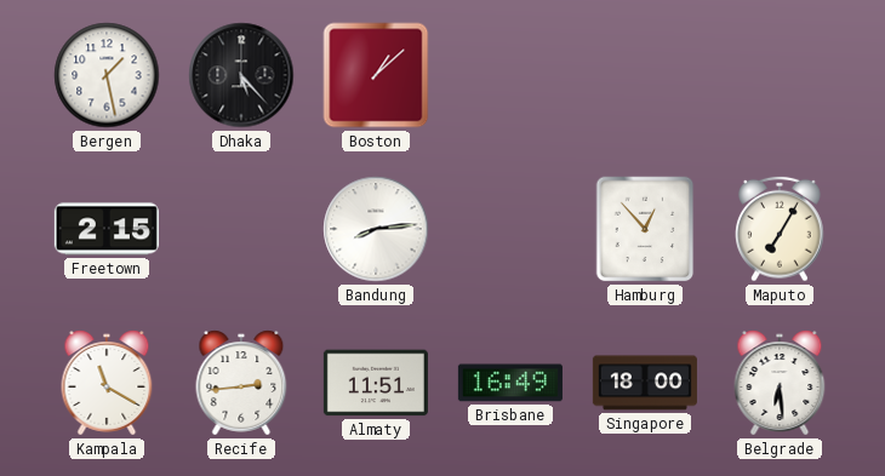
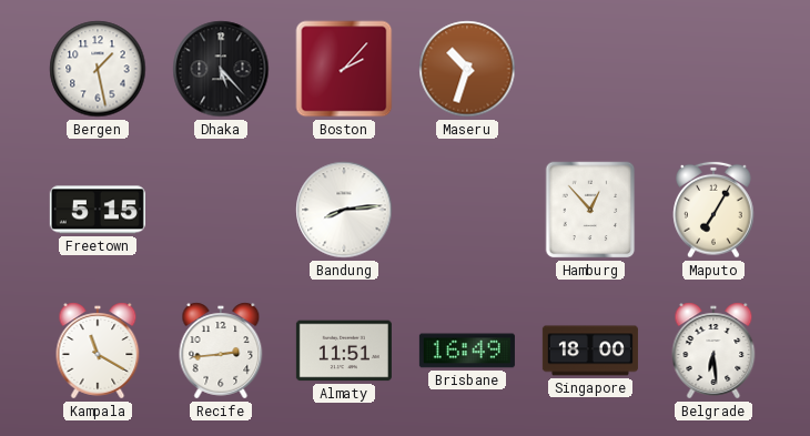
Boston: 1:08 -> 2:07 (344, 69)
Maseru: none -> 10:33 (467, 69)
Freetown: 2:15 -> 5:15 (98, 210)
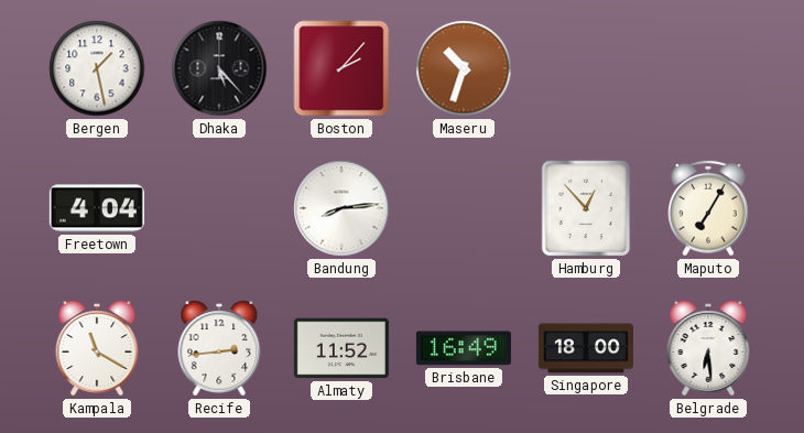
Freetown: 5:15 -> 4:04 (97, 208)
Almaty: 11:51 -> 11:52 (341, 348)
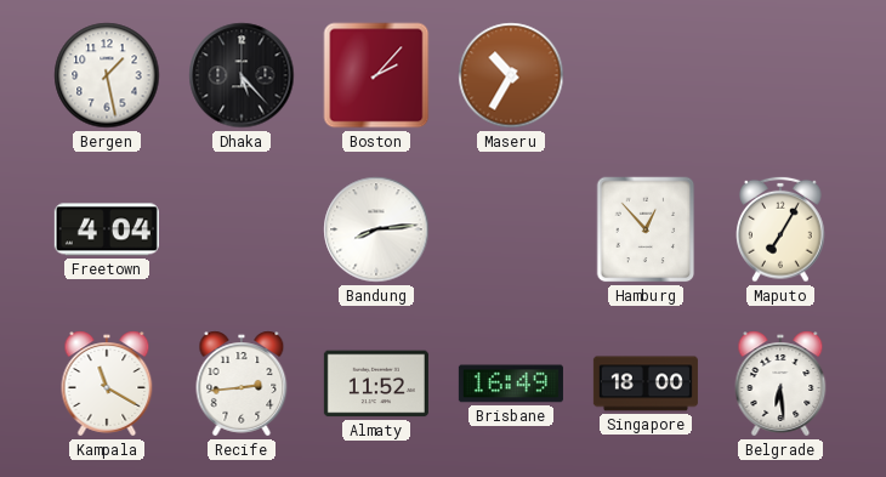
Maseru: 10:33 -> 10:35 (511, 75)
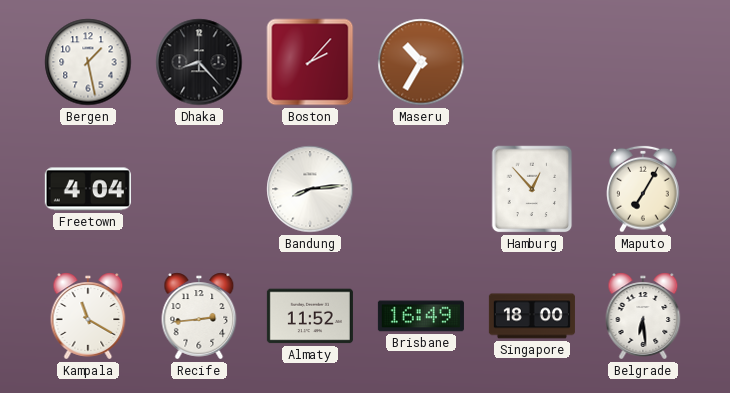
Dhaka: 5:23 -> 8:23 (199, 62)
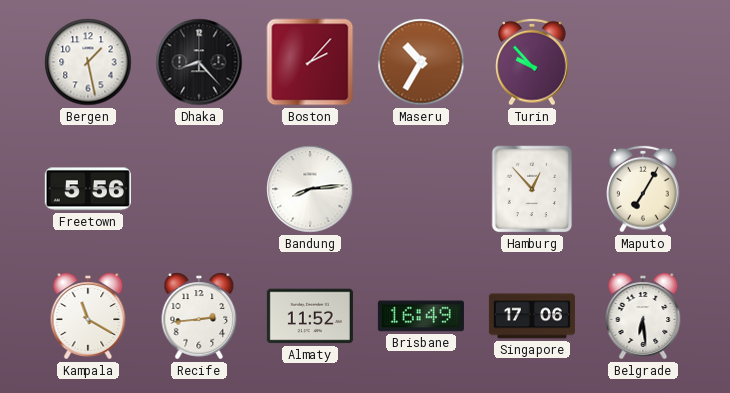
Turin: none -> 9:53 (532, 62)
Freetown: 4:04 -> 5:56 (88, 189)
Singapore: 18:00 -> 17:06 (532, 316)
